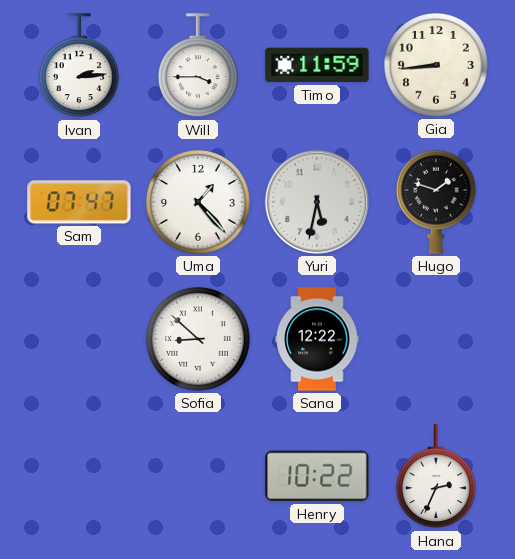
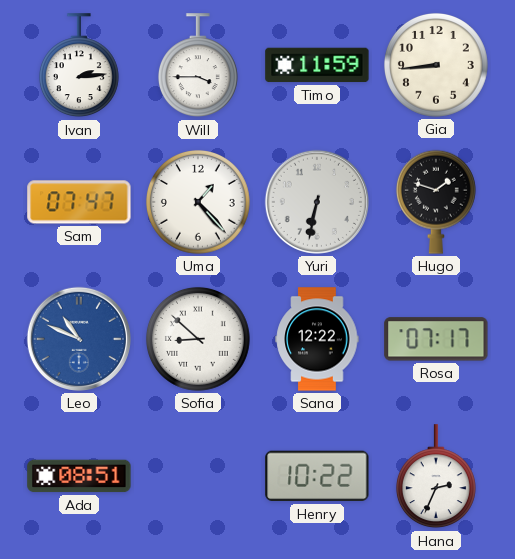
Yuri: 5:32 -> 6:32 (317, 202)
Leo: none -> 10:49 (79, 339)
Rosa: none -> 07:17 (436, 339)
Ada: none -> 08:51 (79, 476)
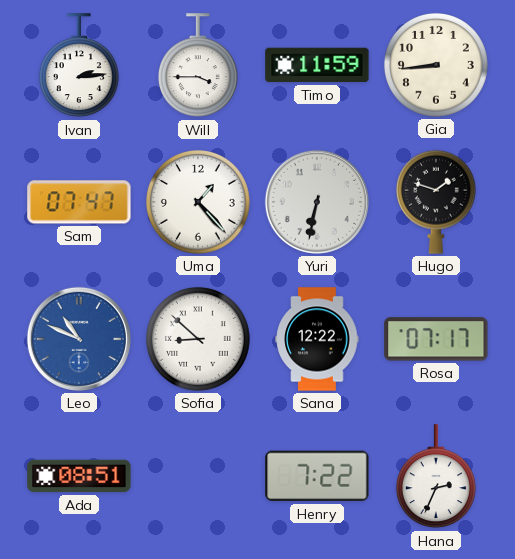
Henry: 10:22 -> 7:22 (317, 476)
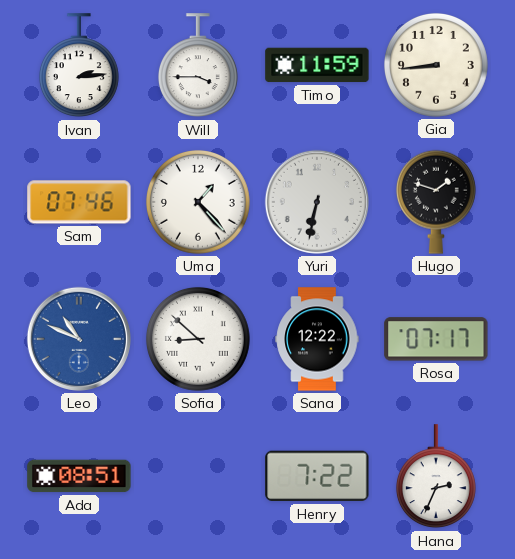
Sam: 07:47 -> 07:46 (79, 202)
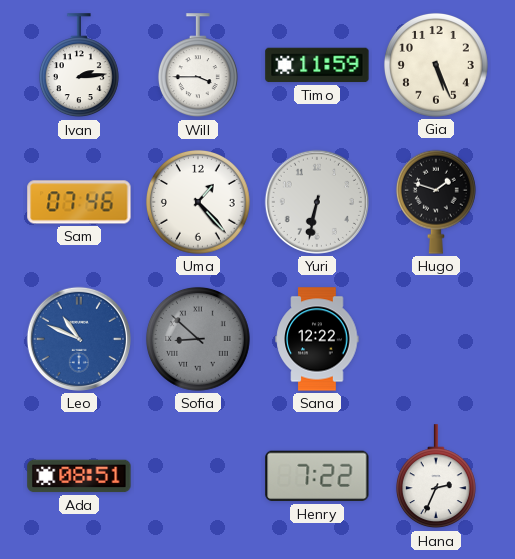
Gia: 8:44 -> 5:26 (436, 65)
Sofia dial: white -> grey (198, 339)
Rosa: 07:17 -> none (436, 339)
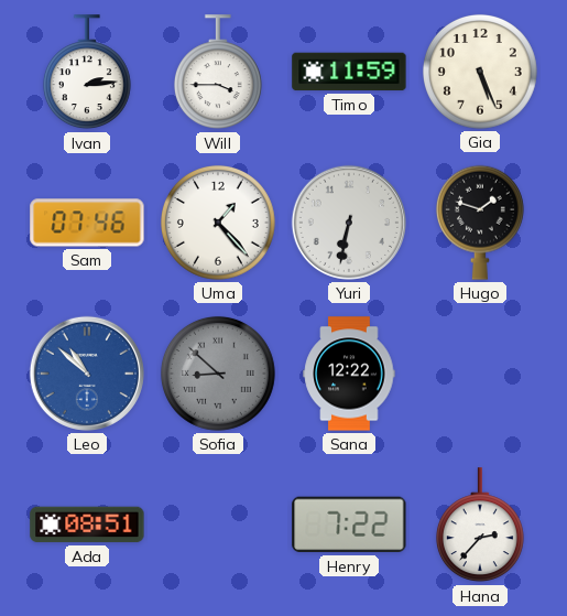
Leo: 10:49 -> 10:52 (87, 374)
Hana: 2:34 -> 2:37 (480, 526)
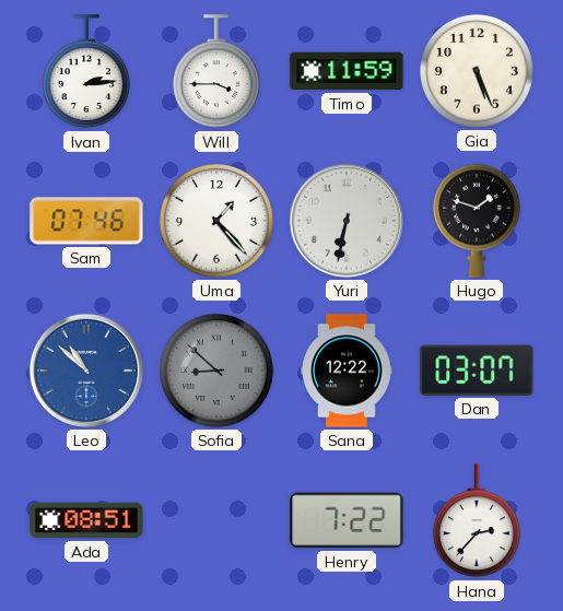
Dan: none -> 03:07 (477, 371)
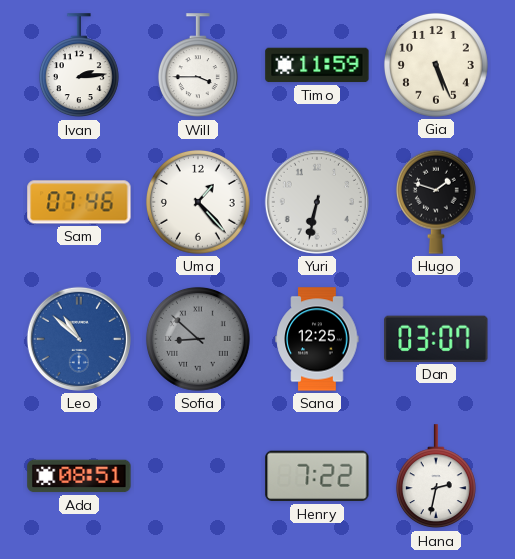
Sana: 12:22 -> 12:25 (317, 339)
Hana: 2:37 -> 2:32 (436, 477)
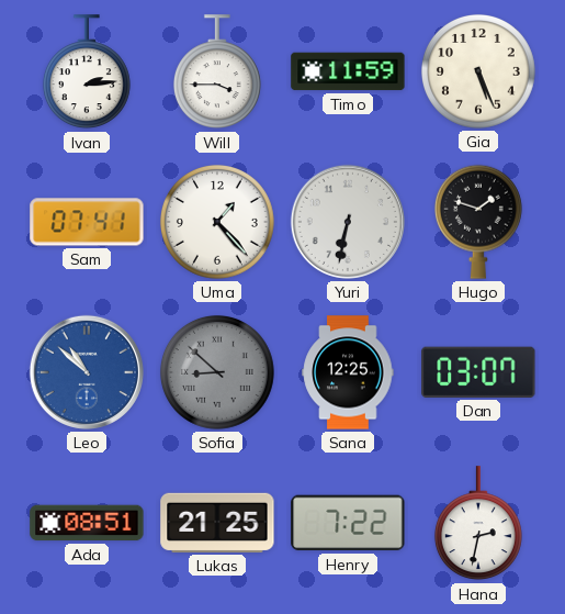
Sam: 07:46 -> 07:41 (87, 222)
Lukas: none -> 21:25 (217, 523)
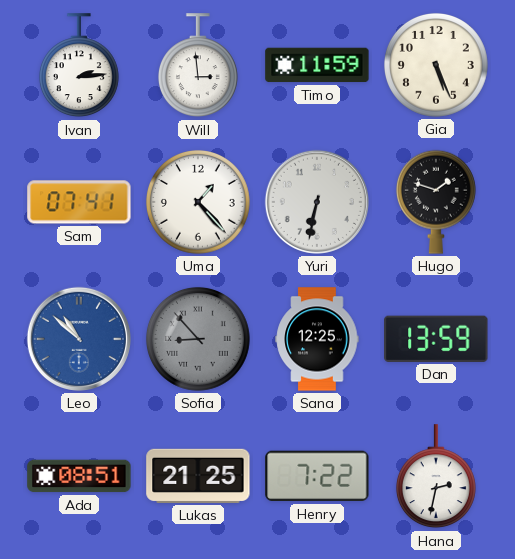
Will: 3:45 -> 2:59 (198, 66)
Sofia: 8:52 -> 8:53 (198, 339)
Dan: 03:07 -> 13:59 (436, 339)
